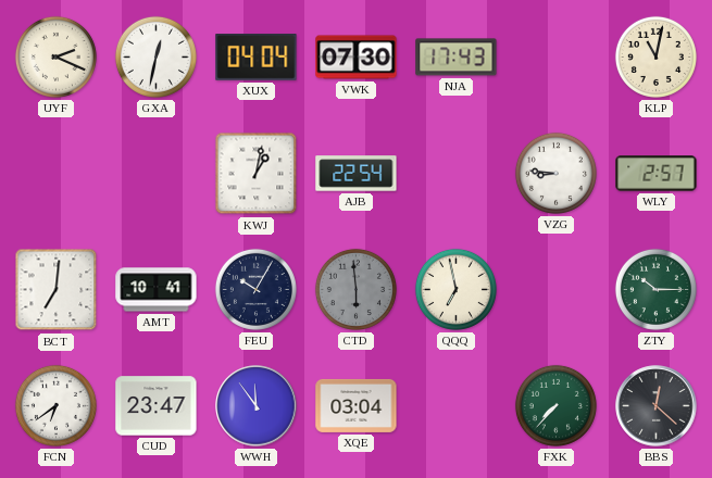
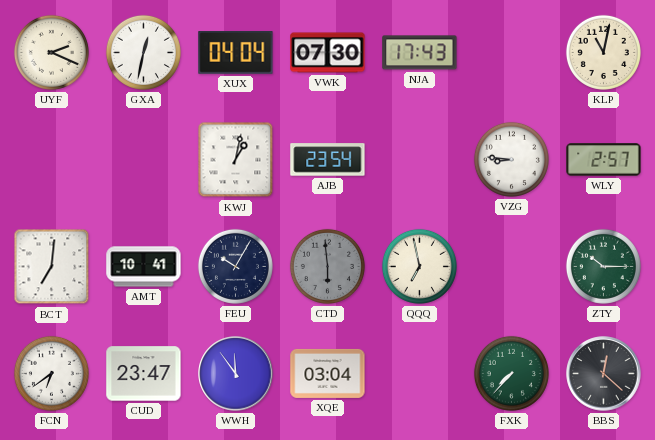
AJB: 22:54 -> 23:54 (328, 160)
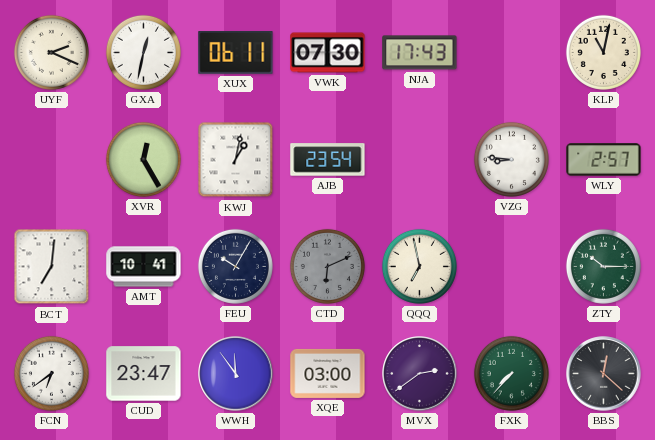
XUX: 04:04 -> 06:11 (236, 53)
XVR: none -> 12:25 (143, 159)
CTD: 5:59 -> 6:11 (327, 266)
XQE: 03:04 -> 03:00 (328, 373)
MVX: none -> 2:39 (420, 374)
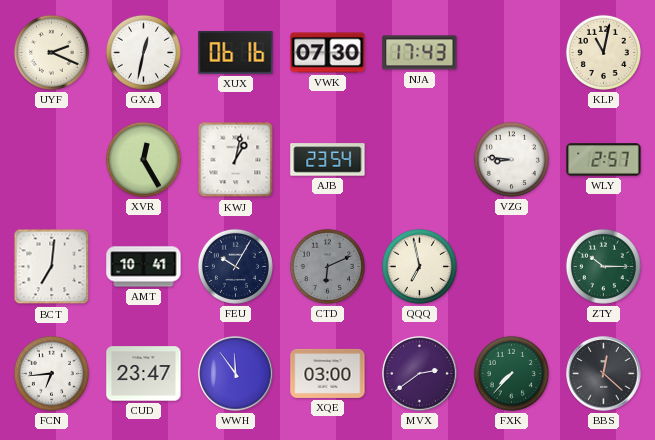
XUX: 06:11 -> 06:16 (236, 53)
FCN: 6:39 -> 6:44 (51, 373)
